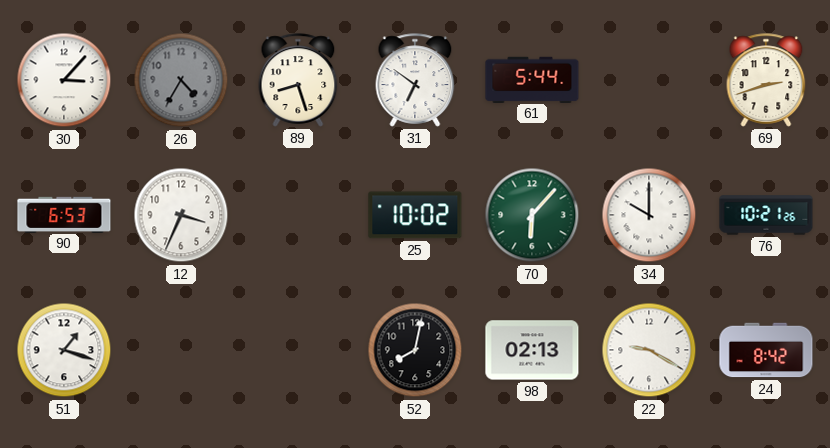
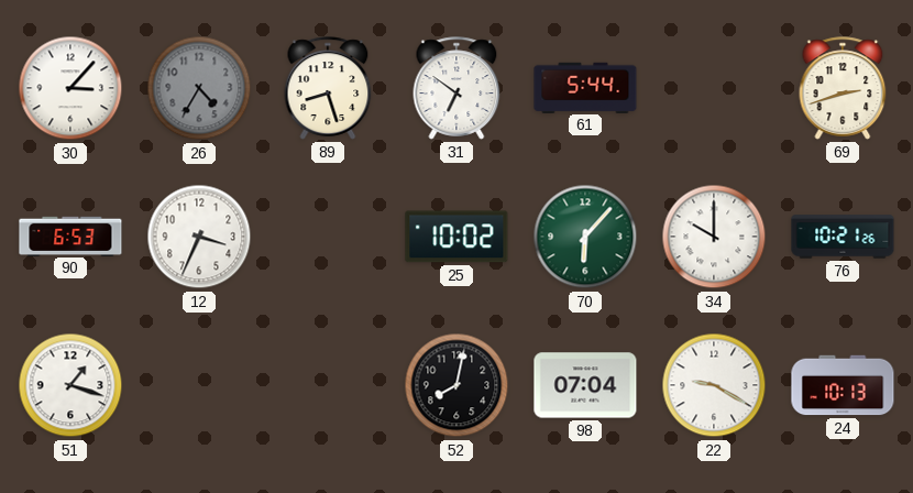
98: 02:13 -> 07:04 (585, 385)
24: 8:42 -> 10:13 (843, 385)
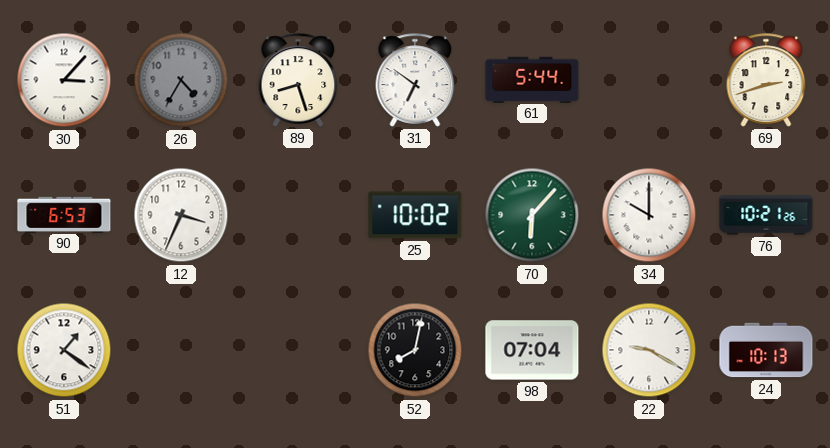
51: 1:18 -> 1:21 (64, 350)
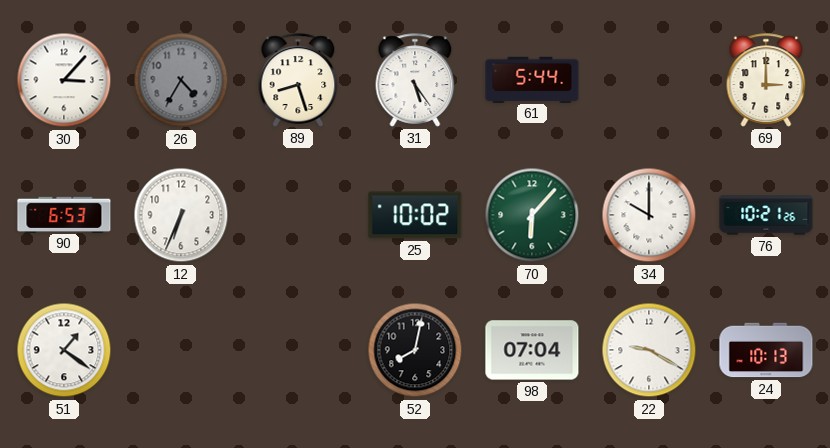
31: 6:51 -> 5:24 (415, 80)
69: 2:42 -> 3:00 (766, 80)
12: 3:34 -> 6:34 (181, 215)
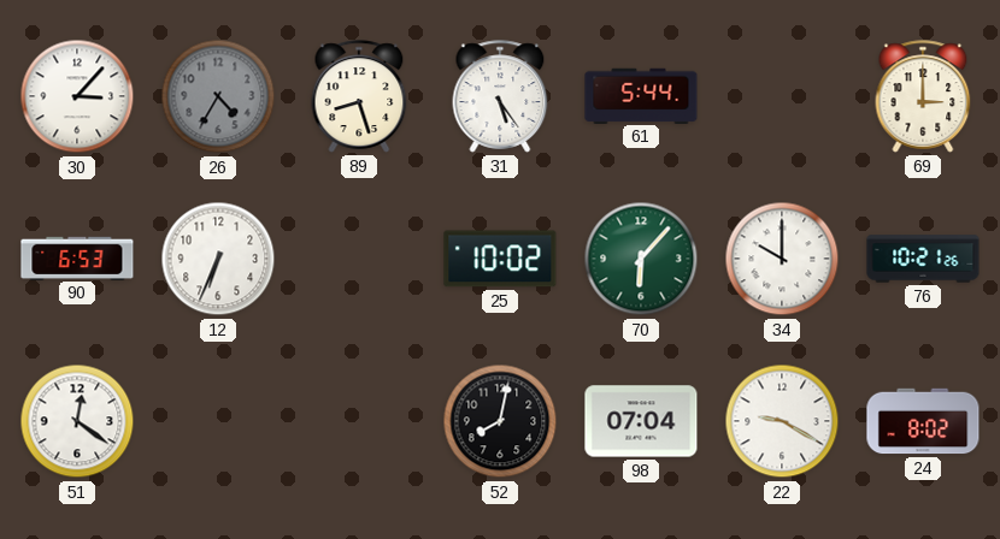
51: 1:21 -> 12:21 (77, 421)
24: 10:13 -> 8:02 (923, 421)
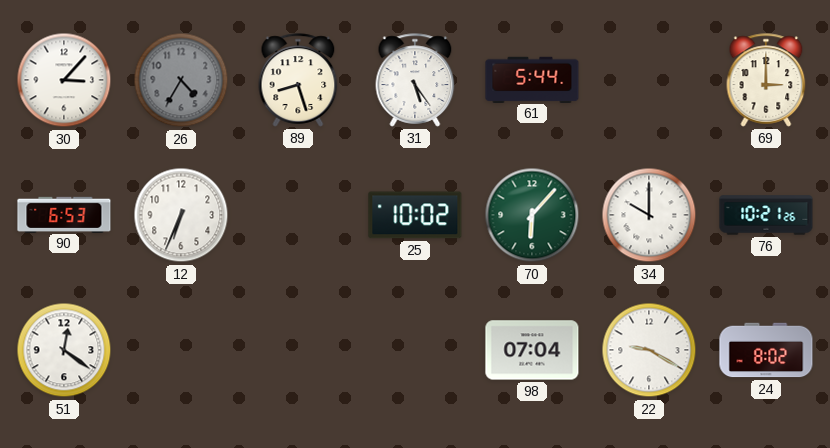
52: 8:02 -> none (500, 421)
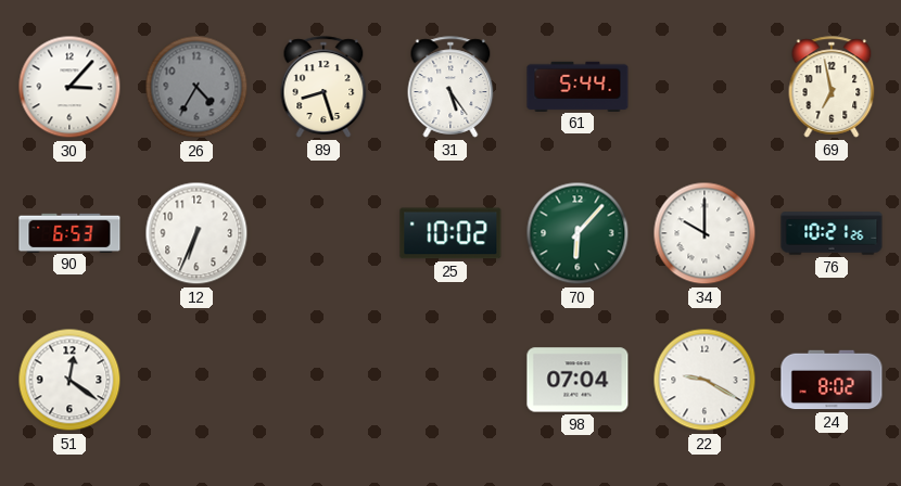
69: 3:00 -> 6:58 (832, 87)
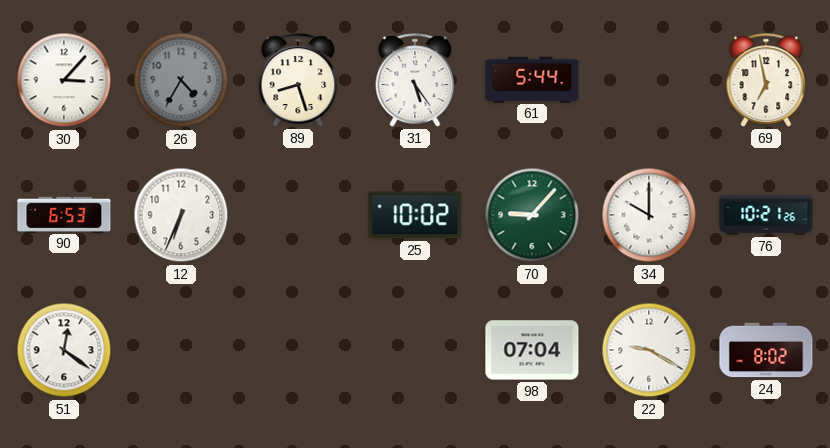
70: 6:07 -> 9:07 (532, 215)
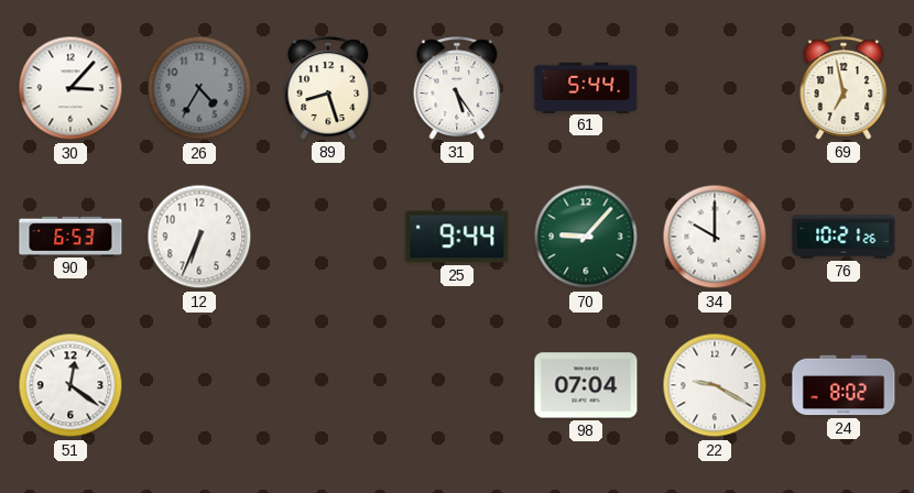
25: 10:02 -> 9:44 (457, 237)
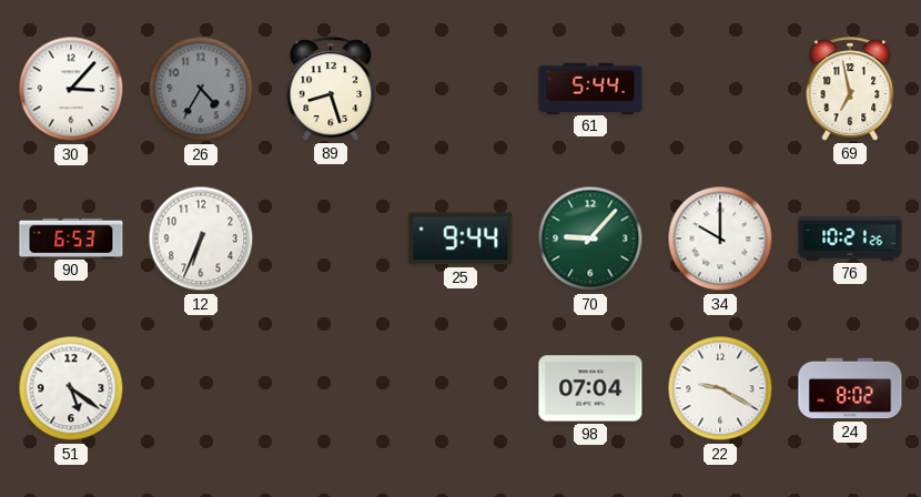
31: 5:24 -> none (457, 88)
51: 12:21 -> 5:21 (71, 388)
